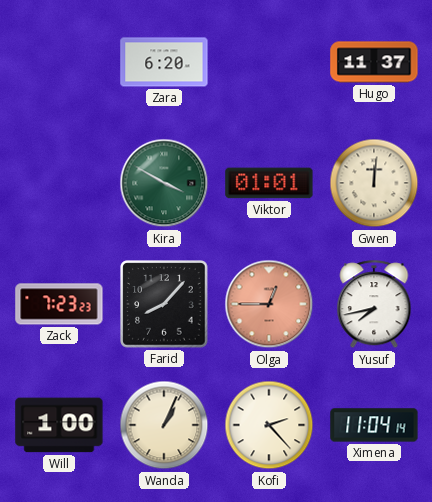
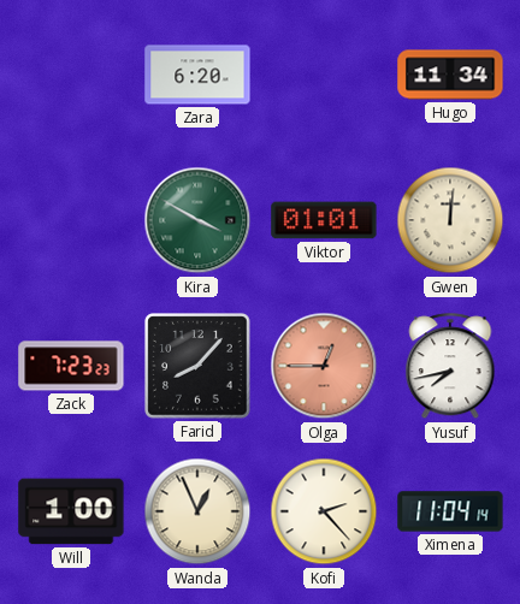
Hugo: 11:37 -> 11:34 (450, 75)
Wanda: 1:04 -> 12:56 (197, 511)
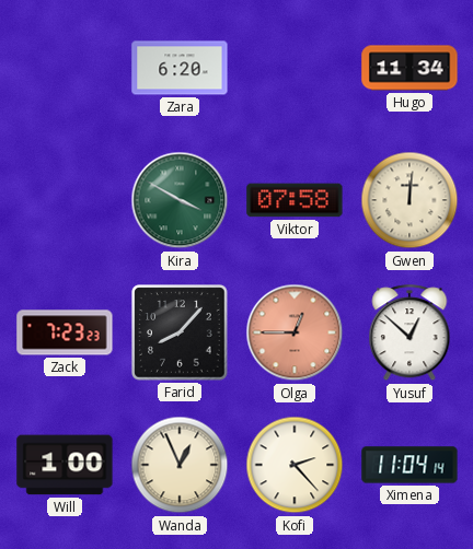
Viktor: 01:01 -> 07:58 (295, 200)
Yusuf: 7:43 -> 12:52 (409, 334)
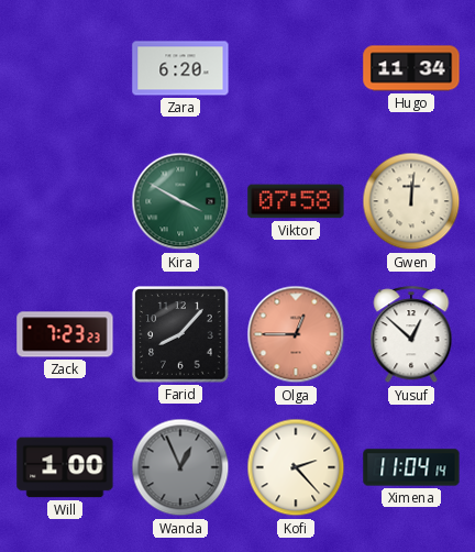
Wanda dial: cream -> grey (180, 467)
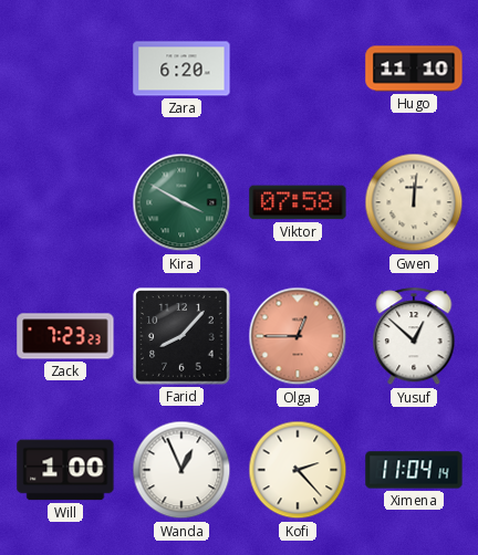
Hugo: 11:34 -> 11:10 (414, 69)
Wanda dial: grey -> white (181, 470)
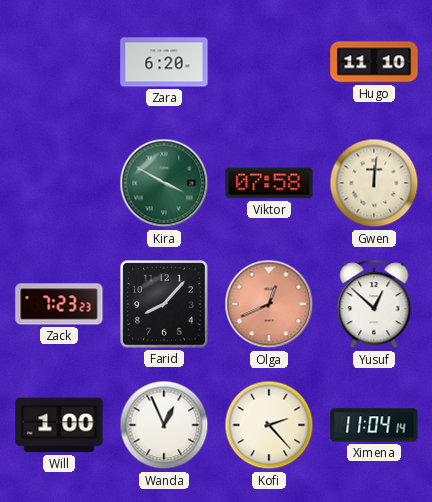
Olga: 12:45 -> 12:41 (269, 304)
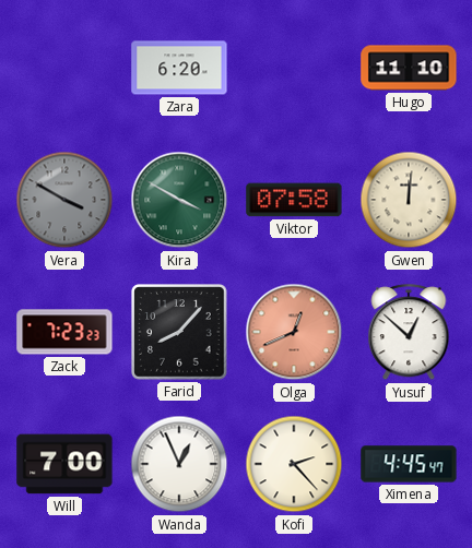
Vera: none -> 3:50 (64, 200)
Will: 1:00 -> 7:00 (64, 464)
Ximena: 11:04 -> 4:45 (409, 464)
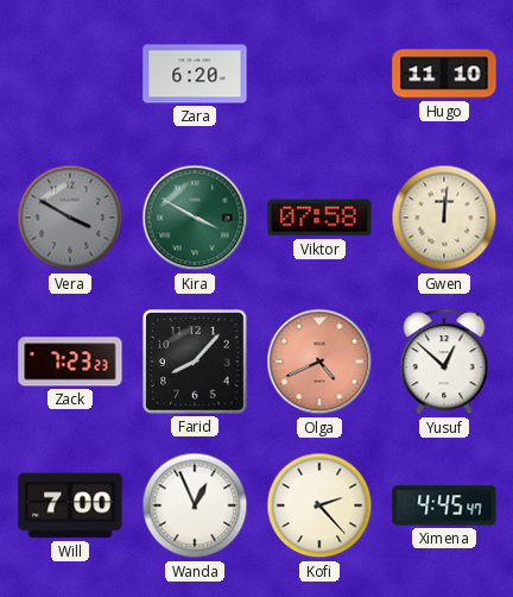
Olga: 12:41 -> 4:41 (319, 362)
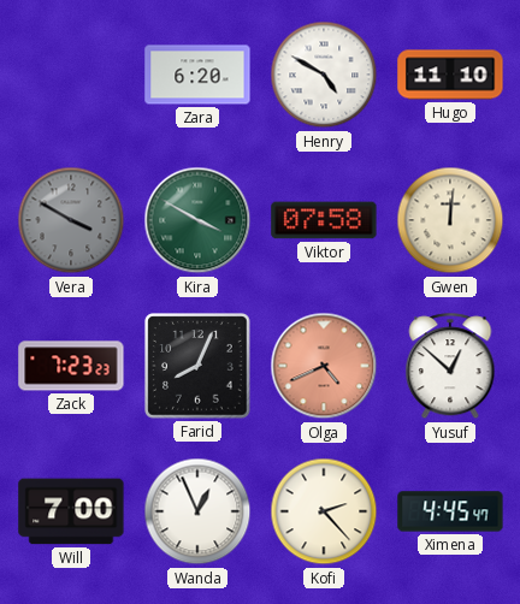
Henry: none -> 4:50 (324, 75)
Farid: 8:07 -> 8:04 (197, 366)
